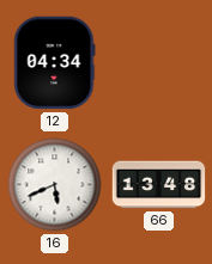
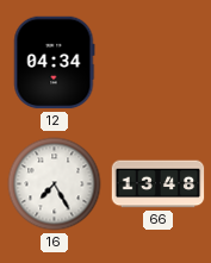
16: 5:41 -> 7:25 (55, 184)
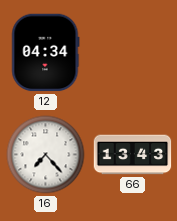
16: 7:25 -> 7:23 (46, 155)
66: 13:48 -> 13:43 (133, 155)
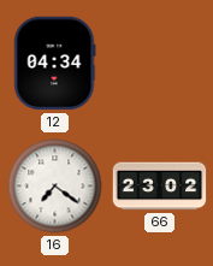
16: 7:23 -> 7:21 (55, 187)
66: 13:43 -> 23:02 (160, 187)
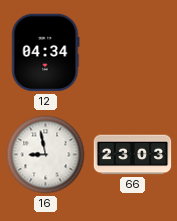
16: 7:21 -> 8:58 (46, 155)
66: 23:02 -> 23:03 (133, 155)
